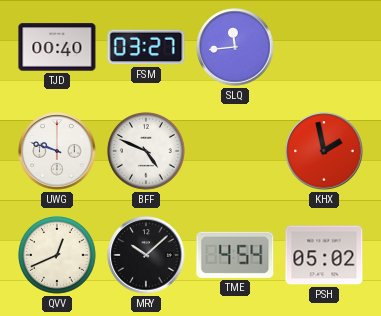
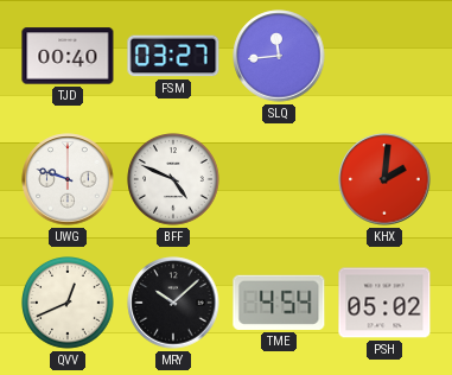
KHX: 1:58 -> 2:01 (384, 179)
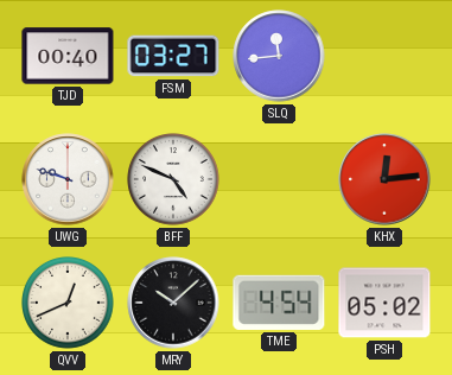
KHX: 2:01 -> 12:14 (384, 179)
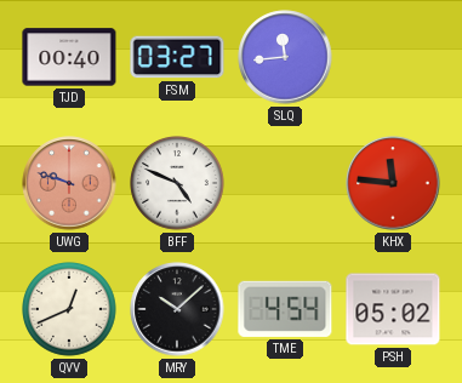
UWG dial: white -> salmon (69, 183)
KHX: 12:14 -> 11:46 (393, 183)
